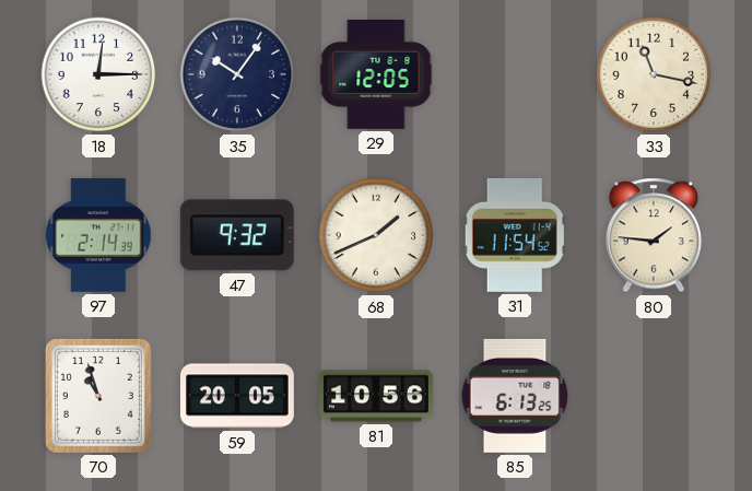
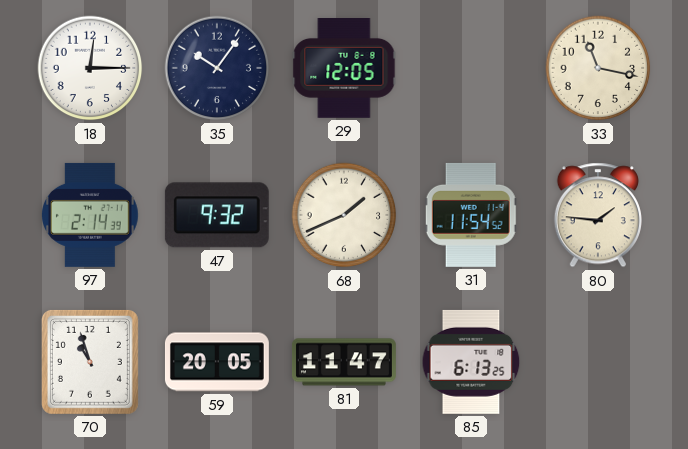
81: 10:56 -> 11:47 (344, 362)
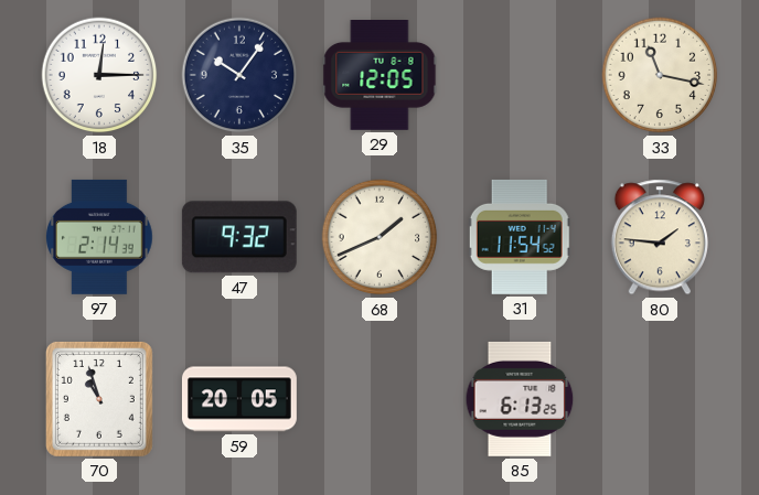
81: 11:47 -> none (344, 362)
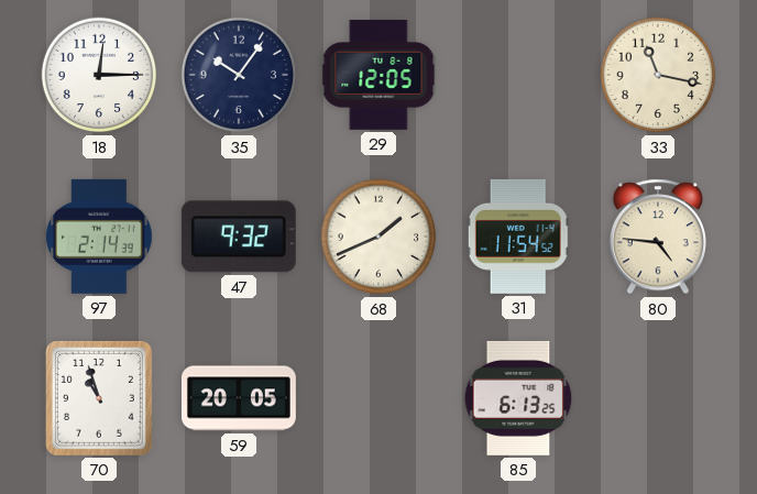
80: 1:46 -> 4:46 (658, 237)
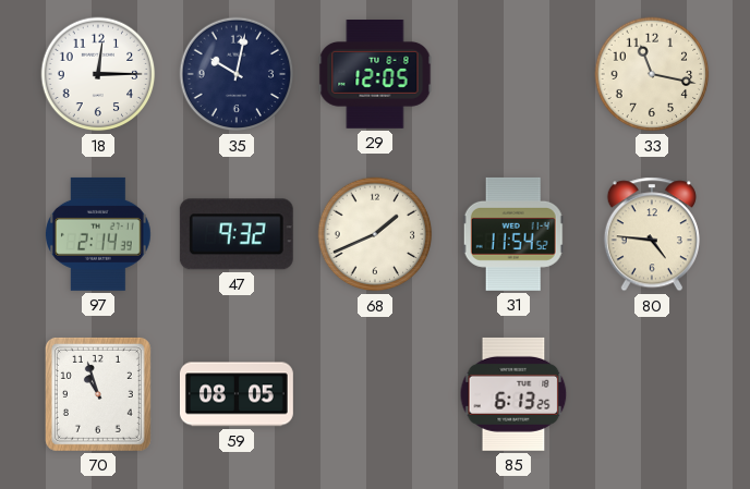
35: 10:06 -> 10:02 (237, 74)
59: 20:05 -> 08:05 (237, 394)
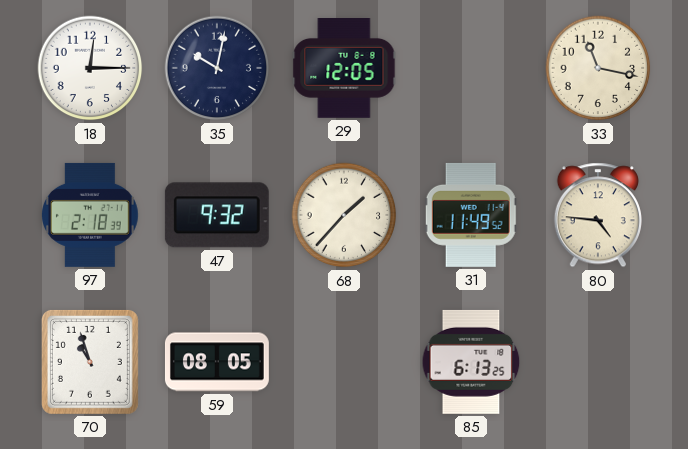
97: 2:14 -> 2:18 (91, 215)
68: 1:41 -> 1:37 (344, 215)
31: 11:54 -> 11:49 (471, 215)
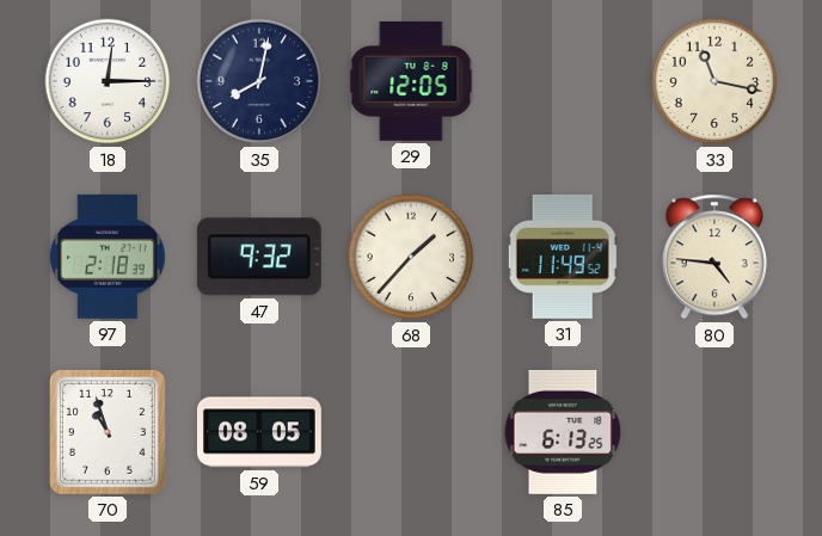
35: 10:02 -> 8:02 (259, 81)
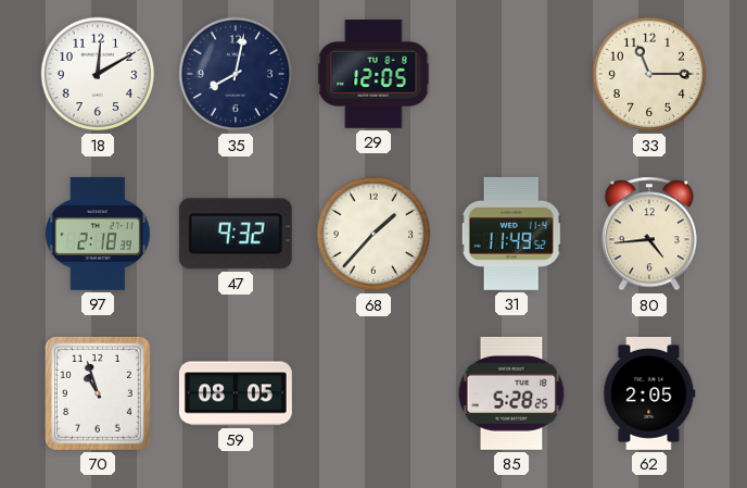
18: 12:15 -> 12:10 (98, 74)
33: 11:17 -> 11:15 (649, 74)
80: 4:46 -> 4:44 (649, 234)
85: 6:13 -> 5:28 (511, 393)
62: none -> 2:05 (649, 393)
